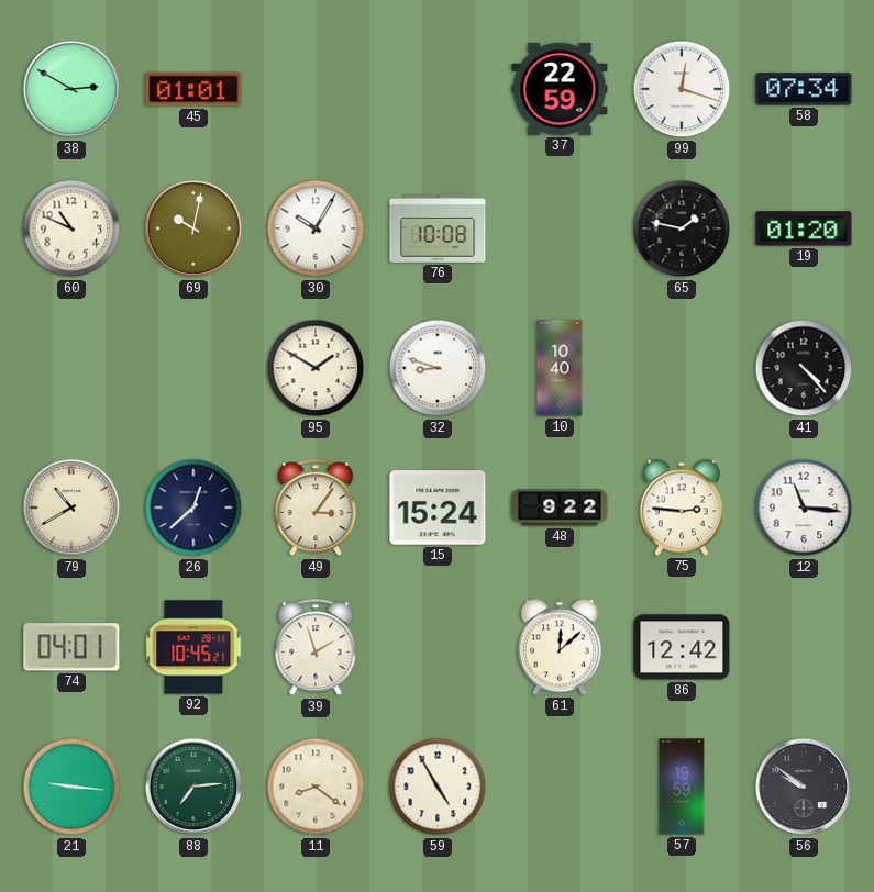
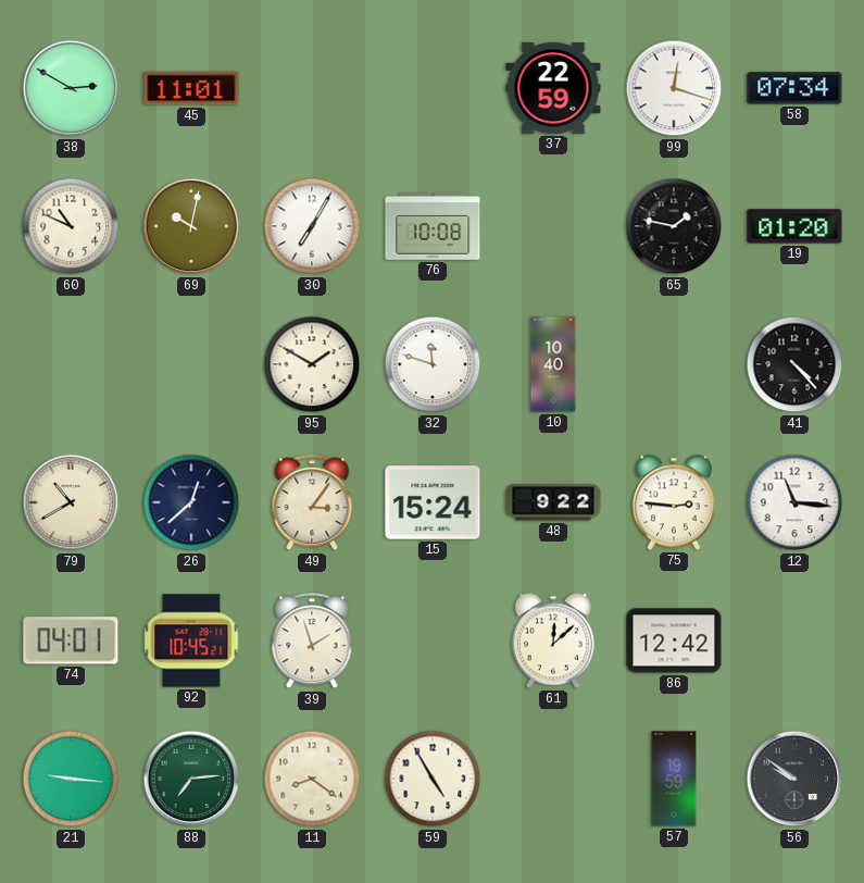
45: 01:01 -> 11:01 (191, 88)
30: 10:05 -> 7:05 (312, 226)
32: 8:48 -> 11:48 (433, 364)
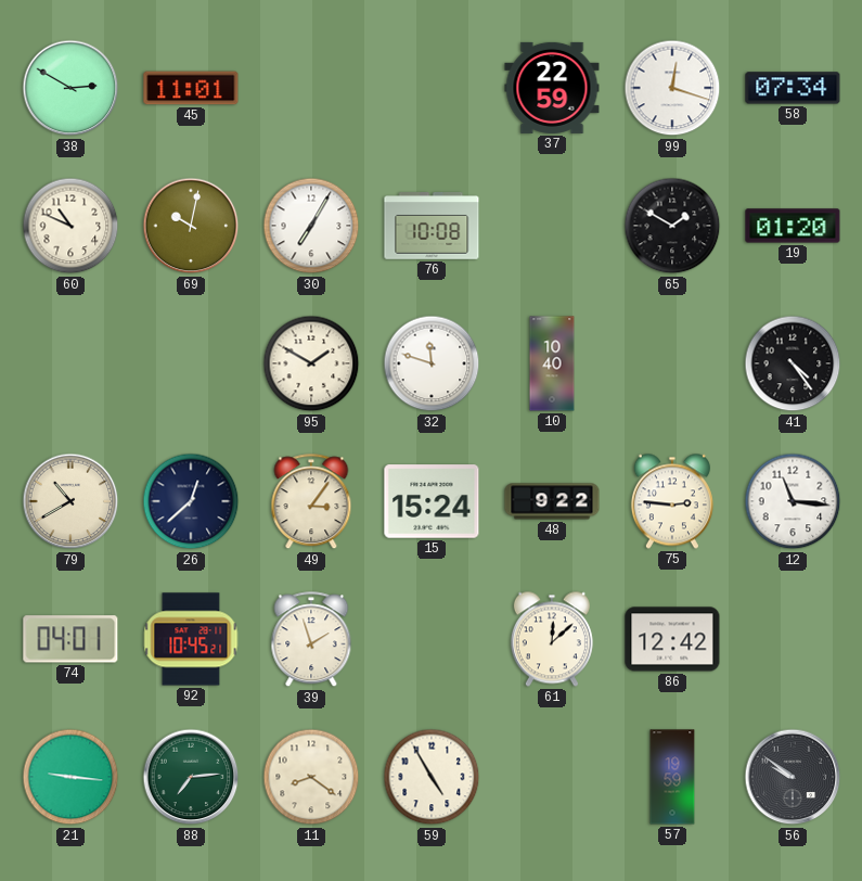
65: 1:47 -> 1:50 (672, 226)
41: 4:23 -> 4:24 (793, 363)
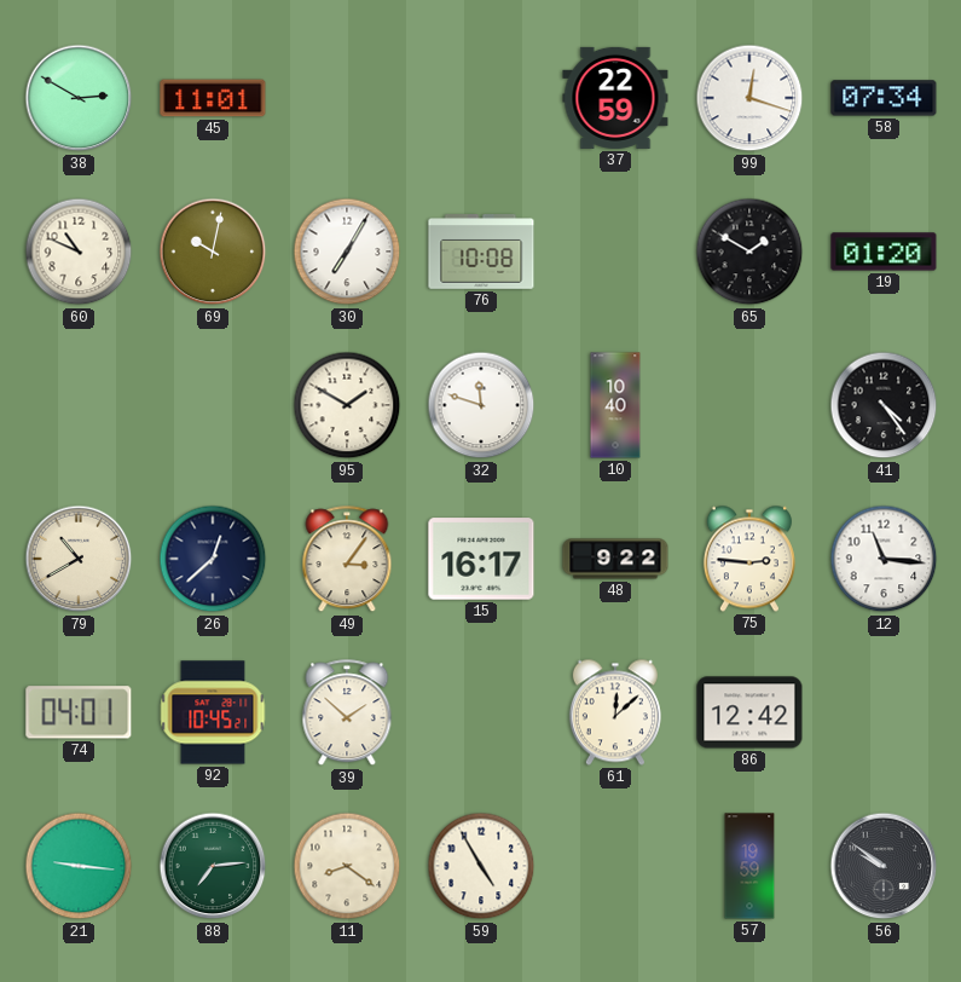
15: 15:24 -> 16:17 (481, 559)
39: 1:57 -> 1:52 (347, 714)
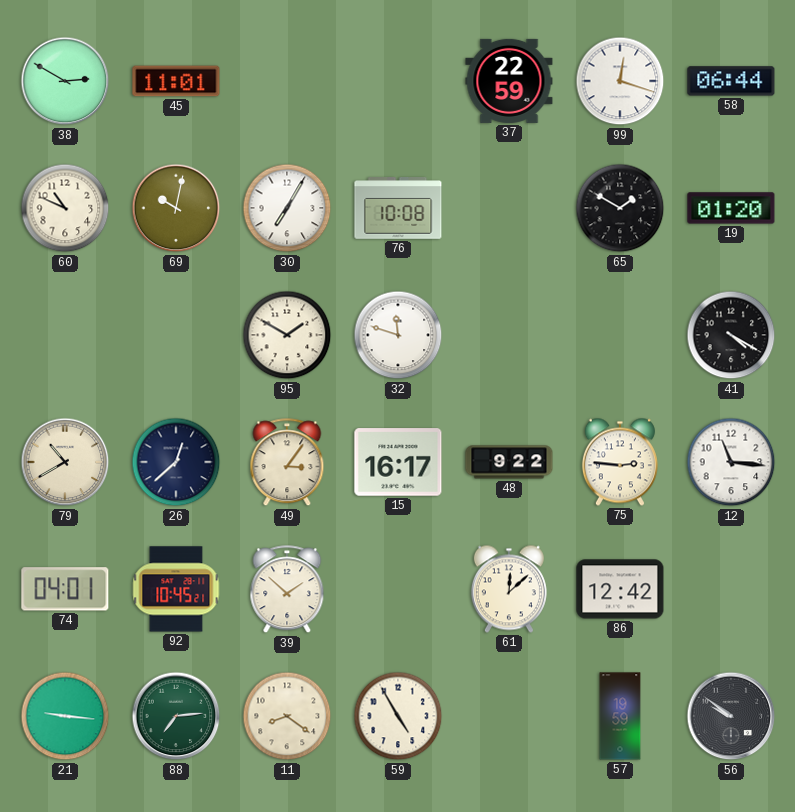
58: 07:34 -> 06:44 (731, 81)
10: 10:40 -> none (615, 405)
41: 4:24 -> 4:20 (731, 335)
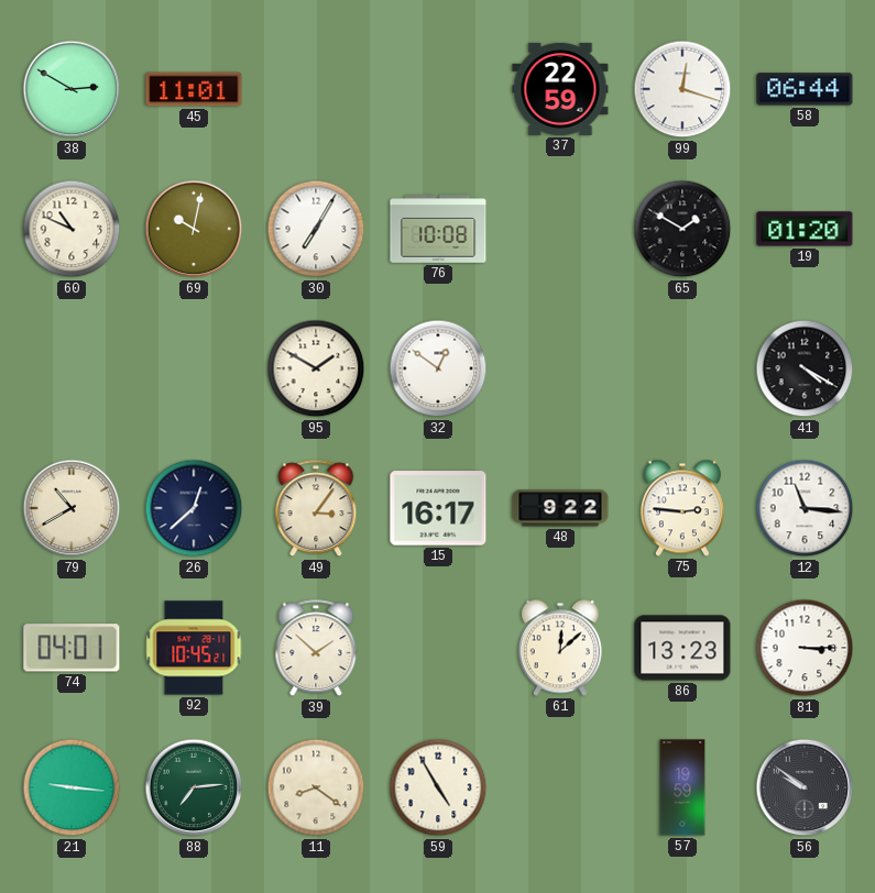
32: 11:48 -> 12:51 (438, 368)
86: 12:42 -> 13:23 (682, 648)
81: none -> 3:15 (805, 648)
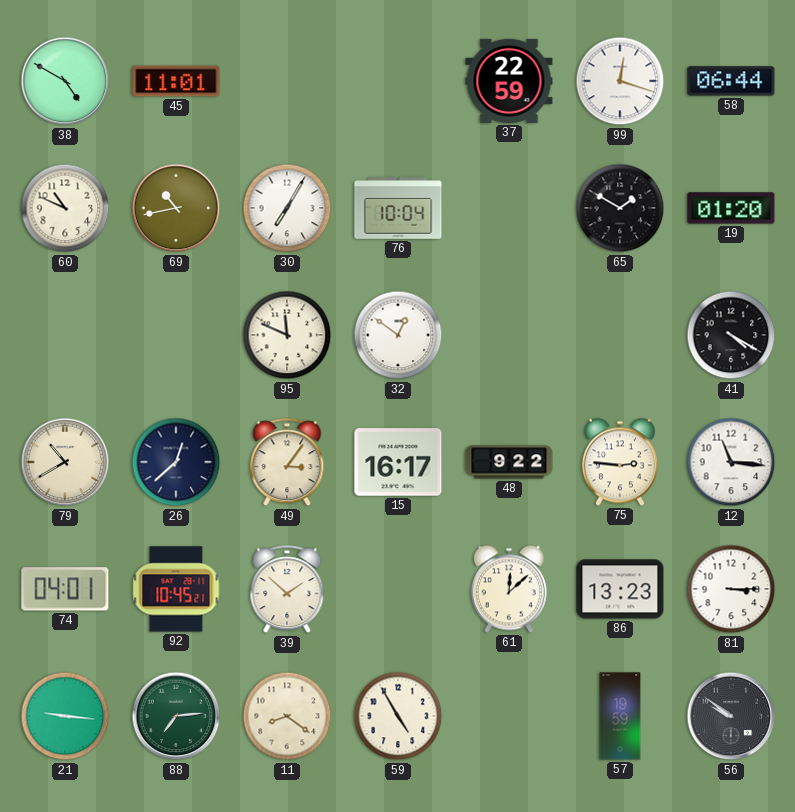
38: 2:50 -> 4:50 (65, 81)
69: 10:02 -> 10:43 (176, 208)
76: 10:08 -> 10:04 (398, 208)
95: 1:50 -> 11:49 (287, 335)
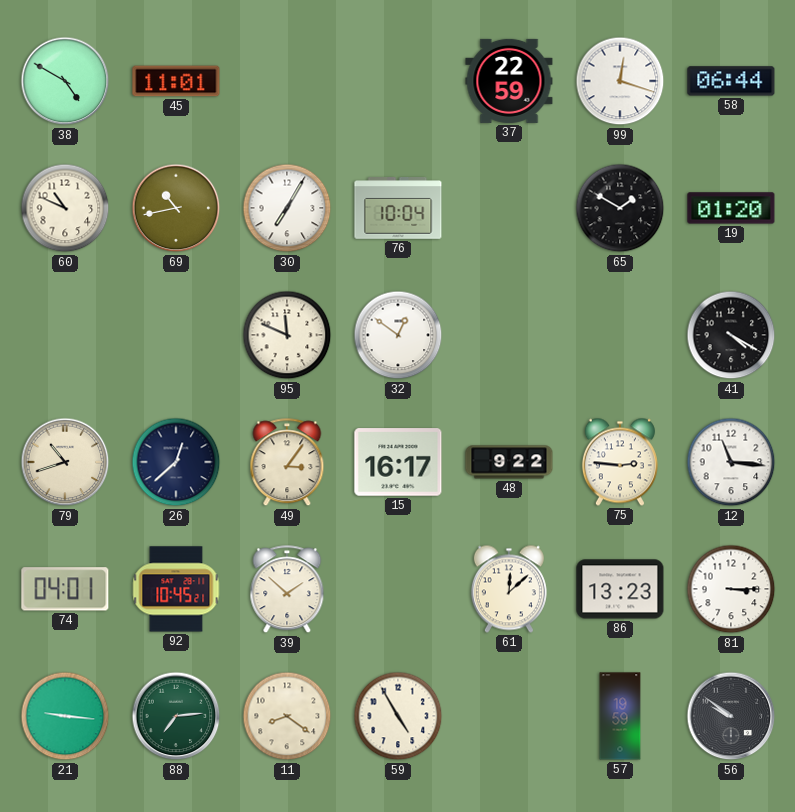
79: 10:40 -> 10:42 (65, 462)
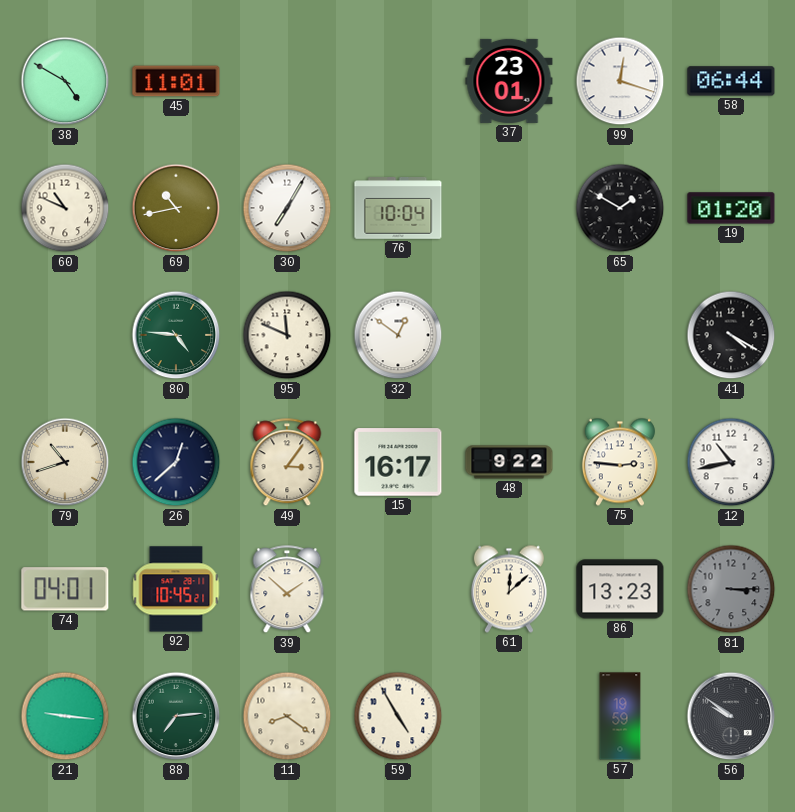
37: 22:59 -> 23:01 (509, 81)
80: none -> 4:46 (176, 335)
12: 11:16 -> 10:43 (731, 462)
81 dial: white -> grey (731, 589)
